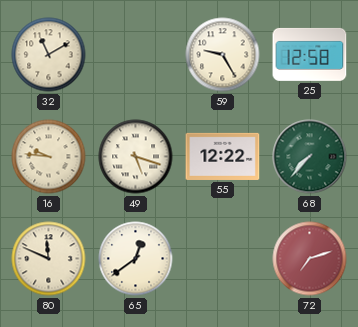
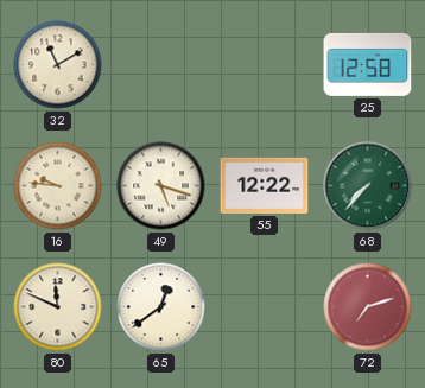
59: 9:25 -> none (223, 55)
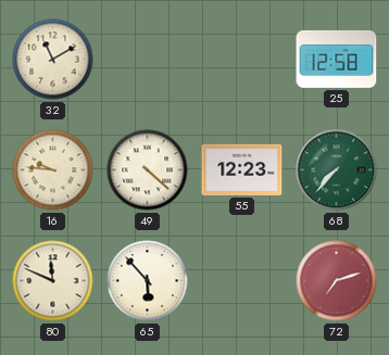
49: 5:18 -> 4:22 (148, 170)
55: 12:22 -> 12:23 (242, 169)
65: 12:39 -> 5:53 (148, 281)
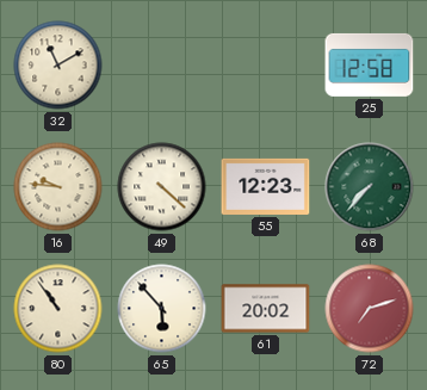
80: 11:49 -> 10:54 (58, 309)
61: none -> 20:02 (266, 309)
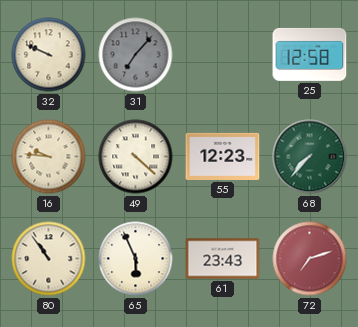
32: 11:10 -> 9:49 (49, 55)
31: none -> 7:07 (136, 55)
65: 5:53 -> 5:56 (136, 259)
61: 20:02 -> 23:43 (223, 259)
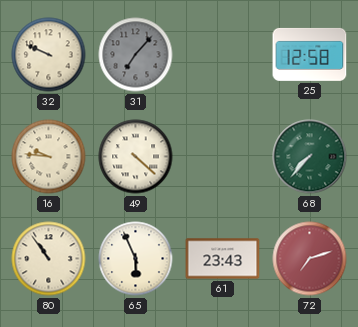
55: 12:23 -> none (223, 156)
